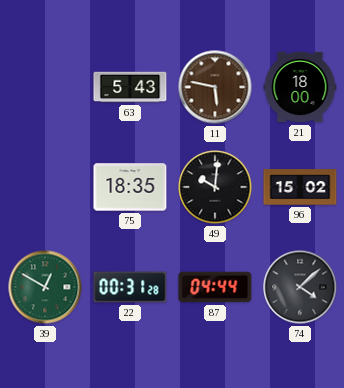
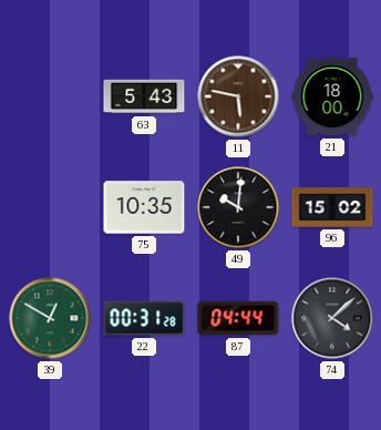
75: 18:35 -> 10:35 (144, 207)
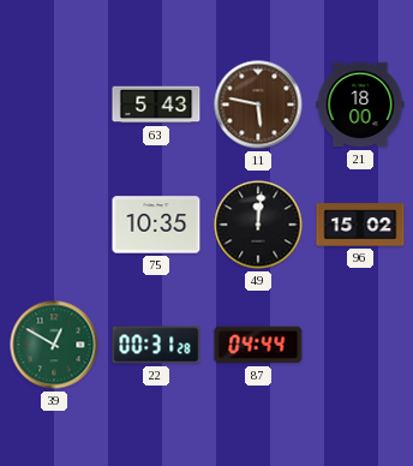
49: 10:01 -> 12:01 (258, 225)
74: 4:08 -> none (332, 318)
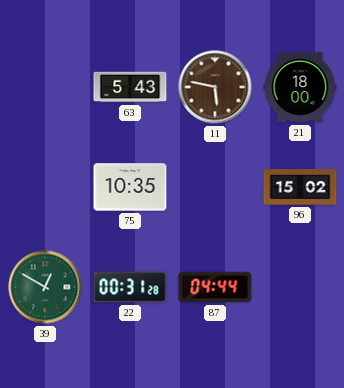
49: 12:01 -> none (258, 225)
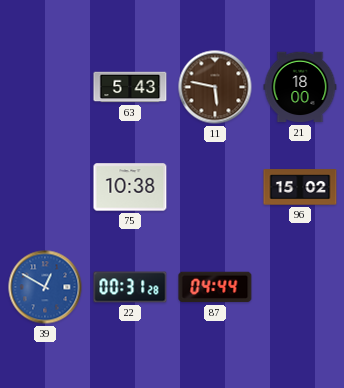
75: 10:35 -> 10:38 (130, 187)
39 dial: green -> blue (45, 287)
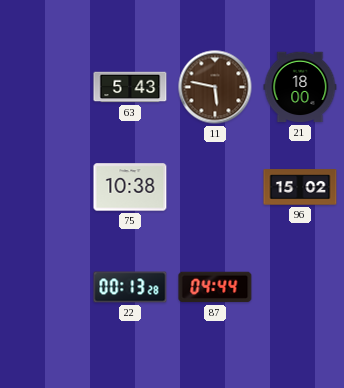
39: 12:50 -> none (45, 287)
22: 00:31 -> 00:13 (130, 287)
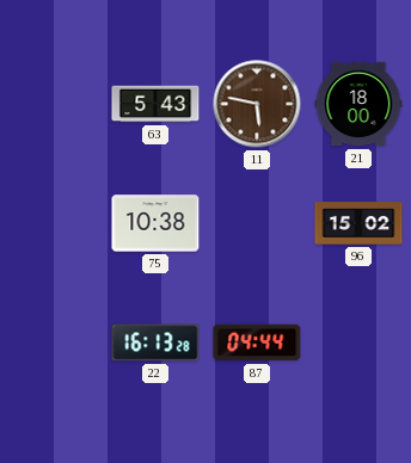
22: 00:13 -> 16:13 (155, 342)
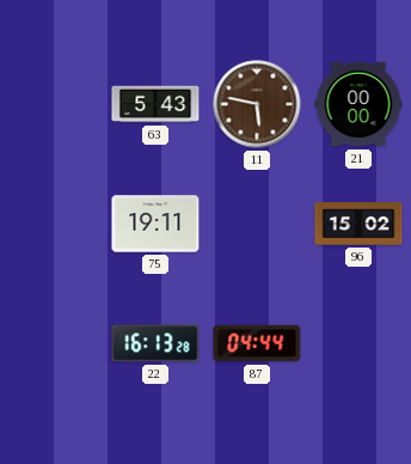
21: 18:00 -> 00:00 (358, 104)
75: 10:38 -> 19:11 (155, 224)
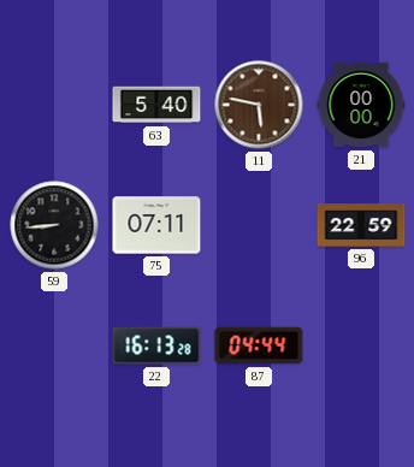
63: 5:43 -> 5:40 (156, 105)
59: none -> 8:44 (54, 225)
75: 19:11 -> 07:11 (156, 225)
96: 15:02 -> 22:59 (361, 225)
